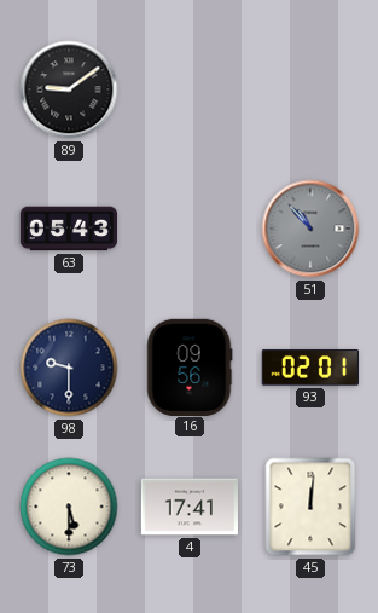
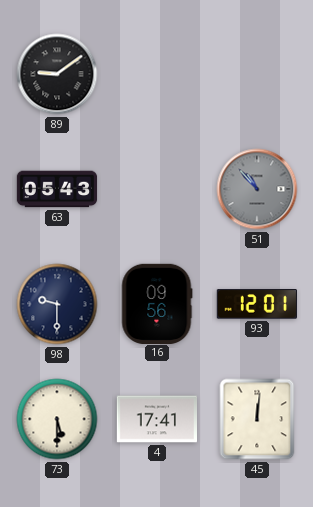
93: 02:01 -> 12:01 (257, 304)
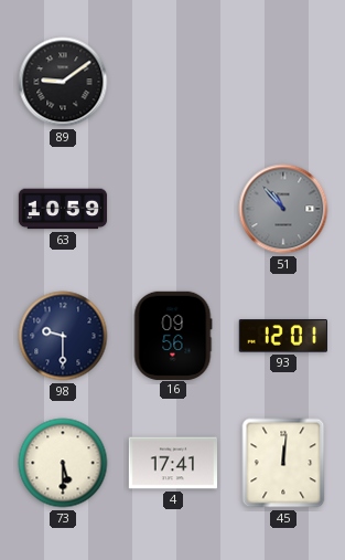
63: 05:43 -> 10:59 (63, 209)
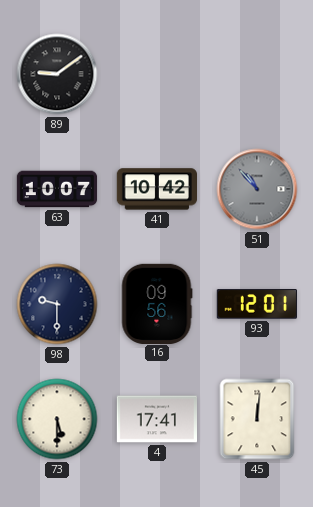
63: 10:59 -> 10:07 (57, 189)
41: none -> 10:42 (156, 189)
